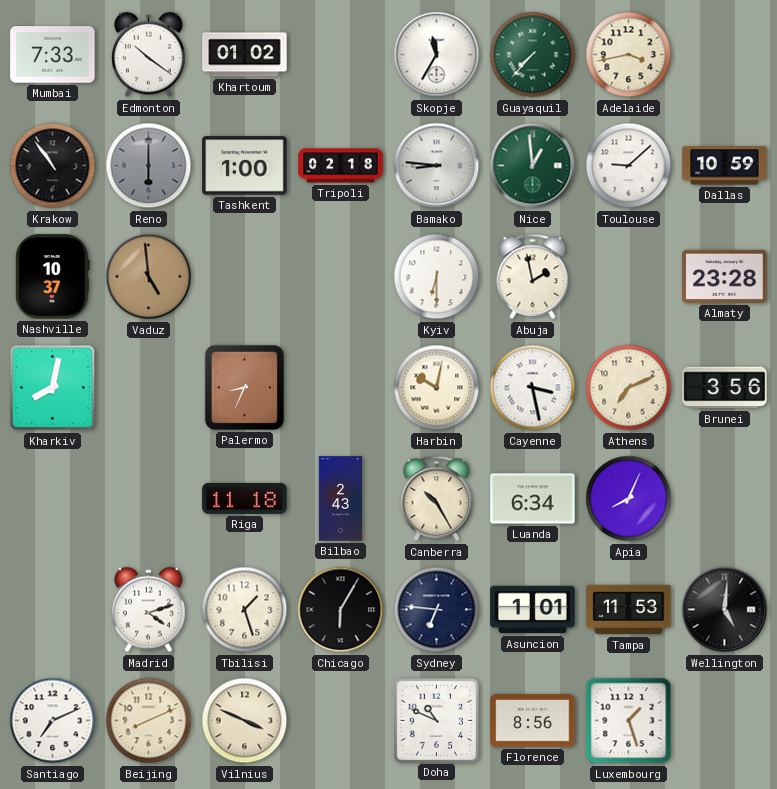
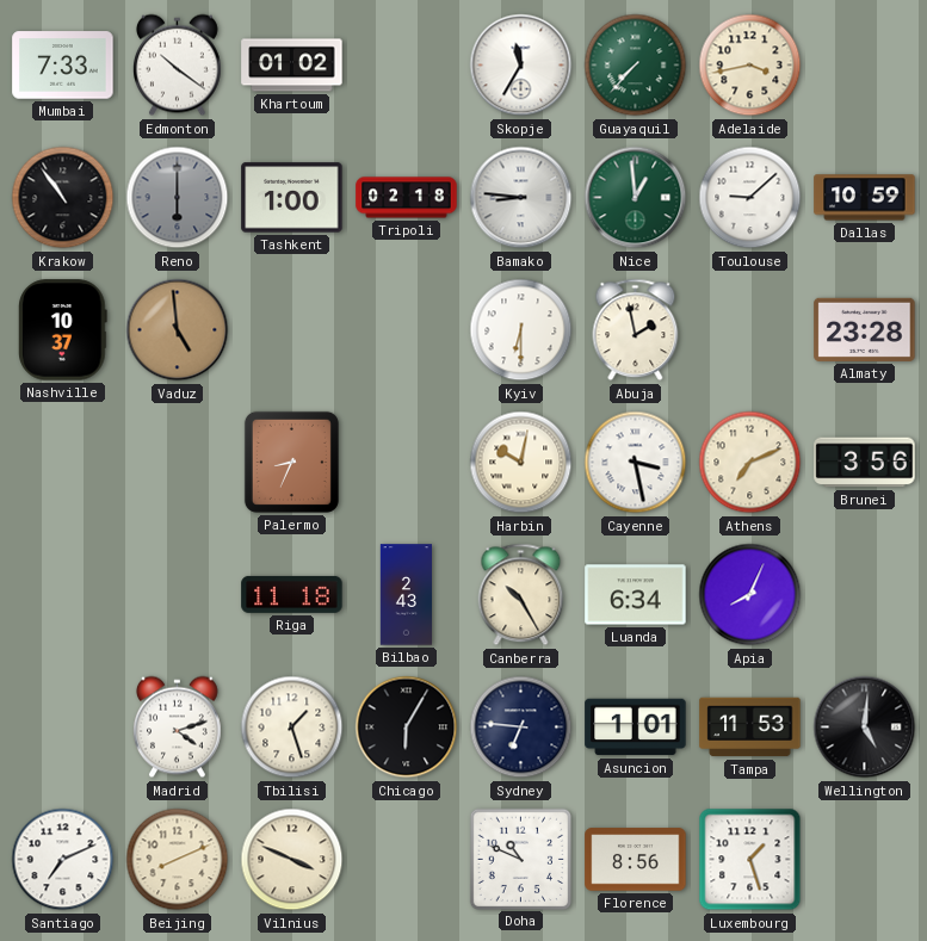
Kharkiv: 8:02 -> none (53, 388)
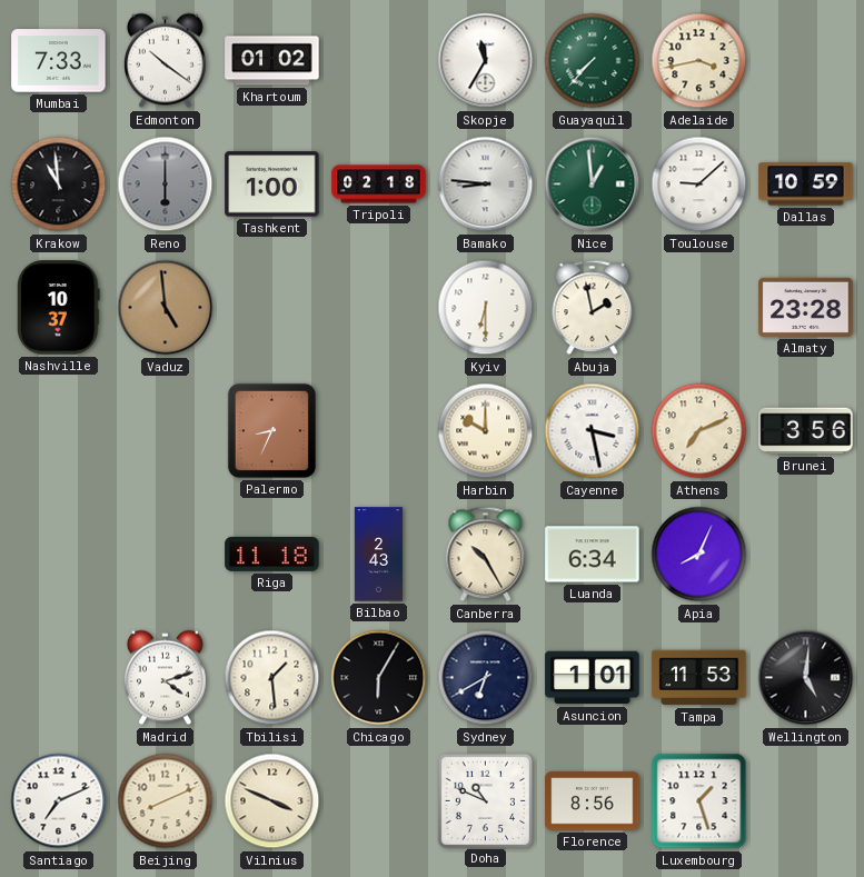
Krakow: 10:54 -> 10:59 (59, 185)
Harbin: 10:02 -> 10:00 (486, 431)
Tbilisi: 1:27 -> 1:29 (272, 678)
Sydney: 6:46 -> 6:40 (486, 678)
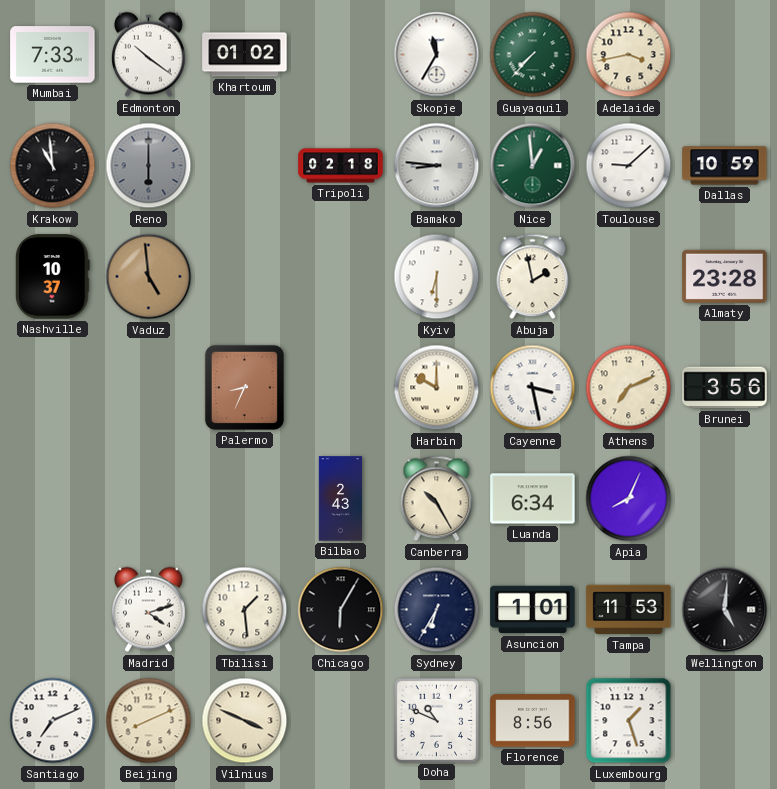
Tashkent: 1:00 -> none (272, 185)
Riga: 11:18 -> none (272, 554)
Sydney: 6:40 -> 6:35 (437, 610)
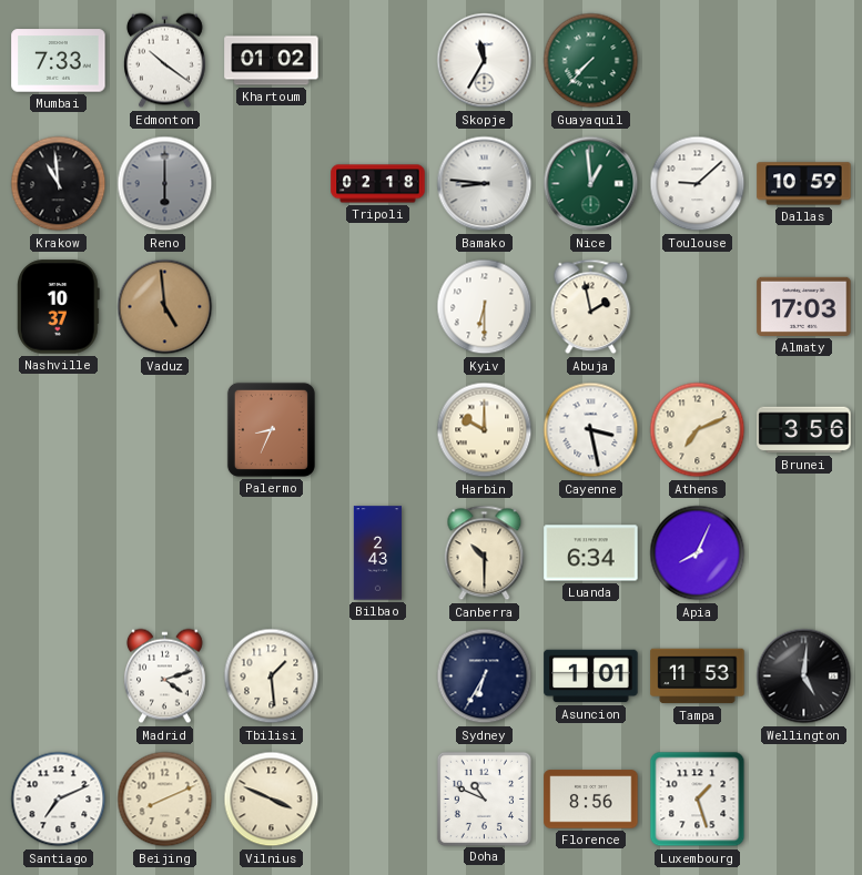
Adelaide: 3:43 -> none (629, 55)
Almaty: 23:28 -> 17:03 (804, 306)
Canberra: 10:25 -> 10:30 (485, 553)
Chicago: 6:05 -> none (341, 610)
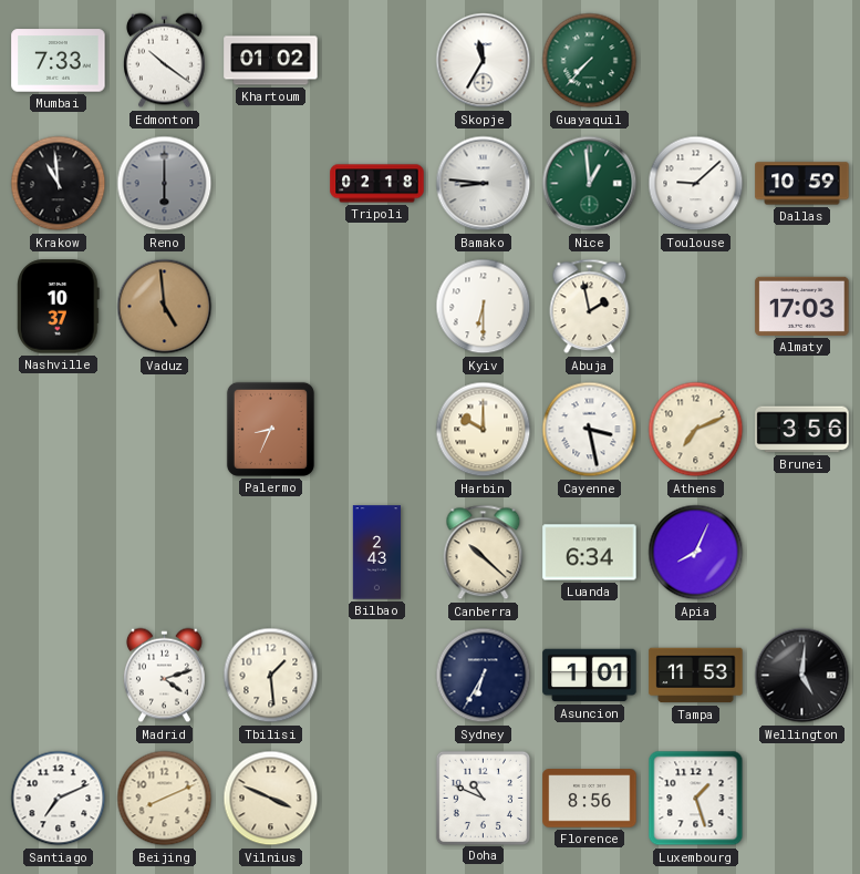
Canberra: 10:30 -> 10:22 (484, 553)
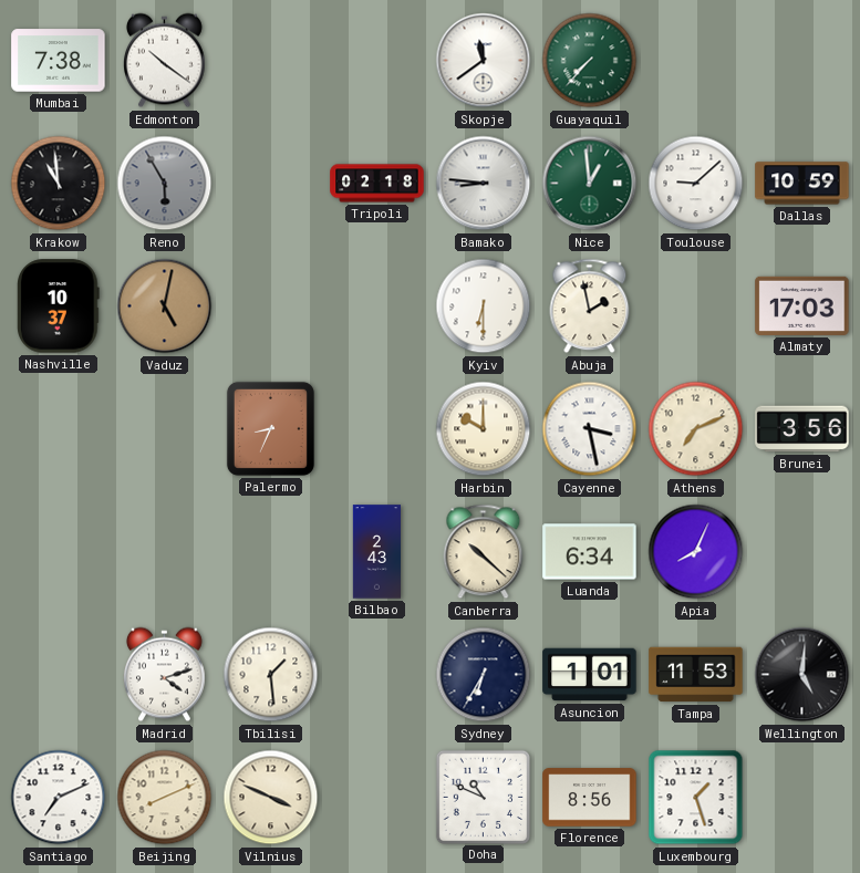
Mumbai: 7:33 -> 7:38 (59, 61)
Khartoum: 01:02 -> none (271, 61)
Skopje: 11:35 -> 11:39 (484, 61)
Reno: 6:00 -> 5:55 (165, 184)
Vaduz: 4:59 -> 5:02 (165, 306)
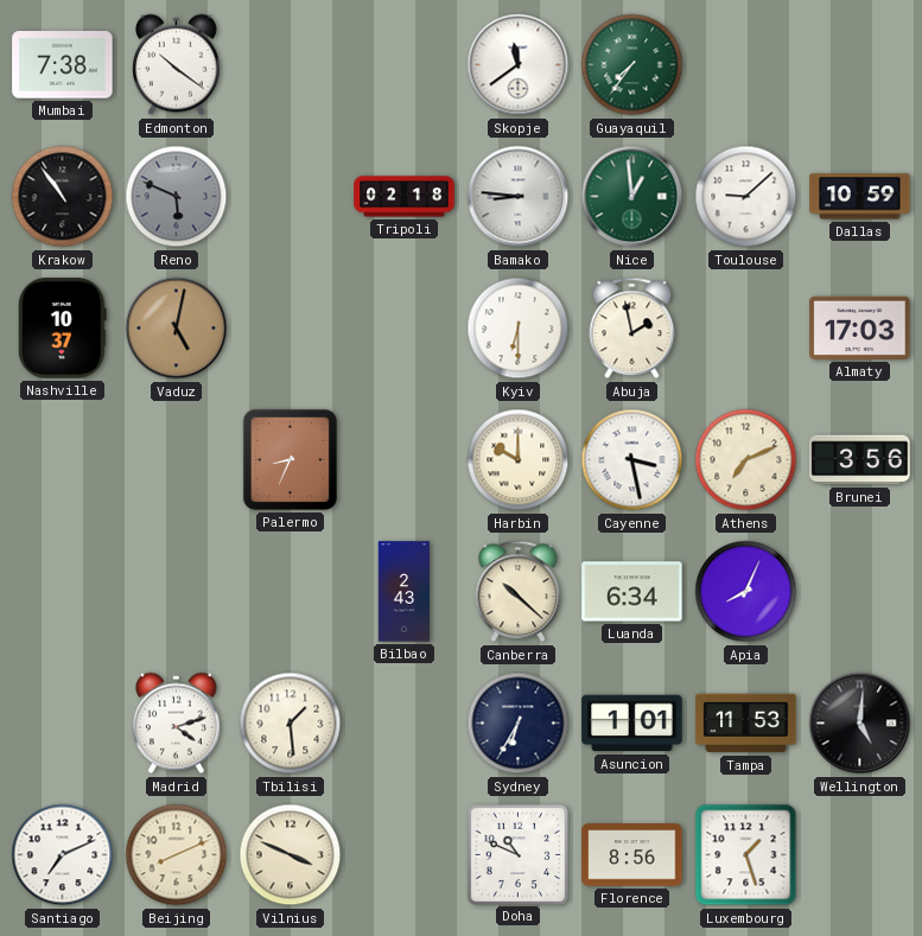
Guayaquil: 7:37 -> 7:36 (632, 65)
Krakow: 10:59 -> 10:54 (63, 197)
Reno: 5:55 -> 5:49 (177, 197)
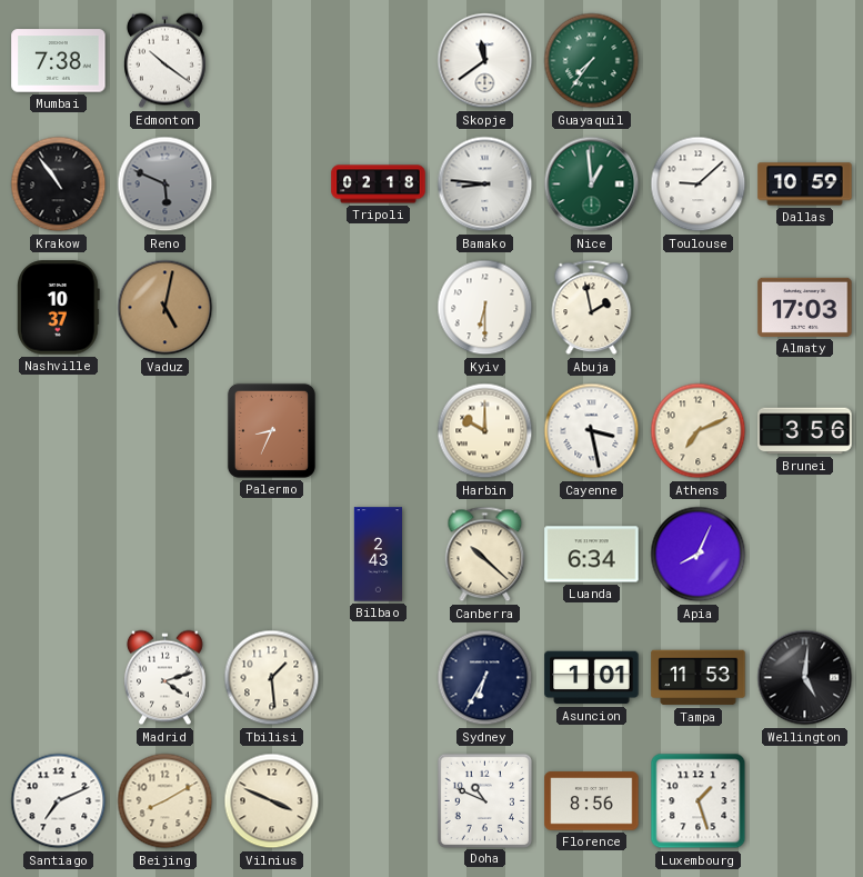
Beijing: 8:11 -> 8:10 (165, 801)
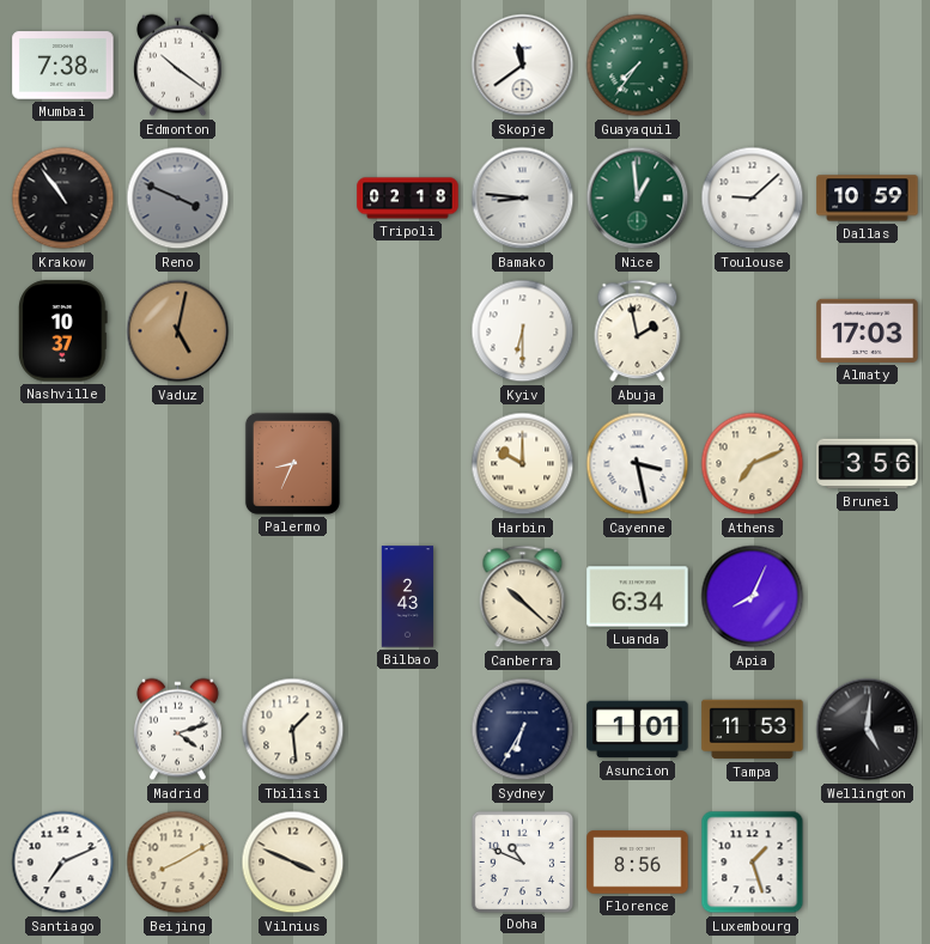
Reno: 5:49 -> 3:49 (178, 199)
